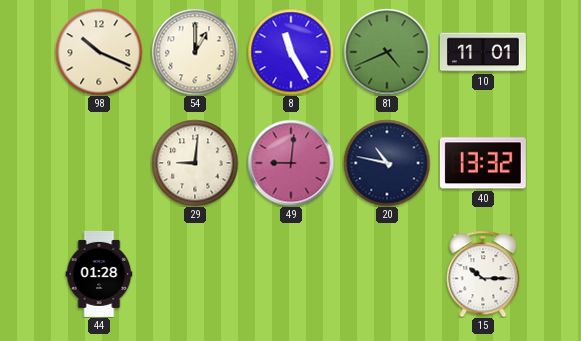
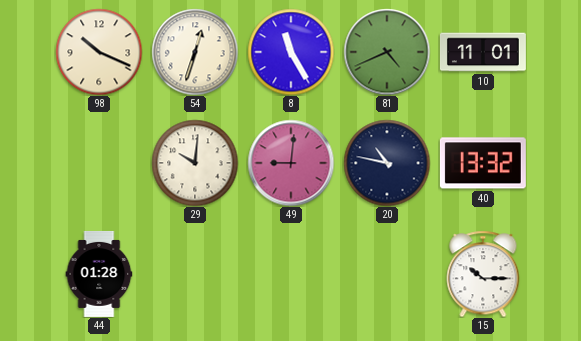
54: 1:00 -> 12:33 (195, 52)
29: 9:01 -> 10:01 (195, 163)
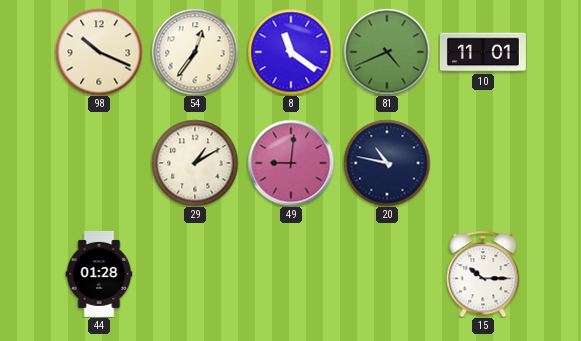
54: 12:33 -> 12:36 (195, 52)
8: 11:25 -> 11:21 (291, 52)
29: 10:01 -> 1:10 (195, 163)
40: 13:32 -> none (483, 163)
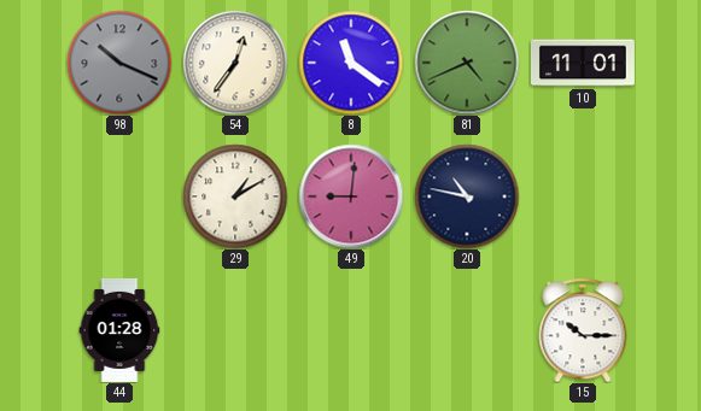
98 dial: cream -> grey (119, 63)
